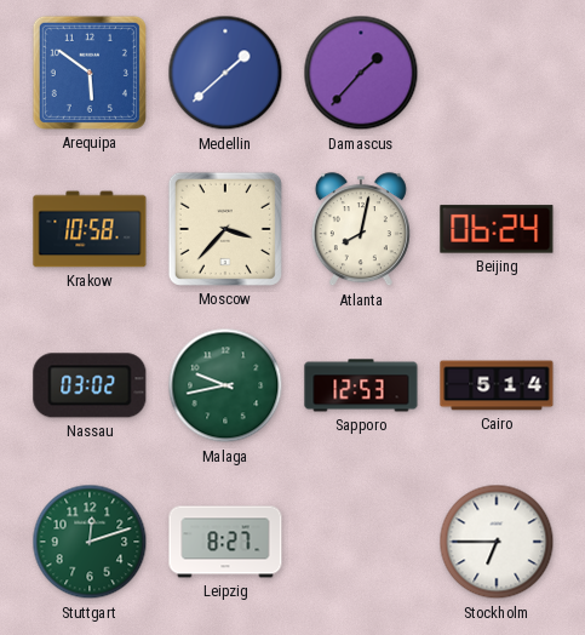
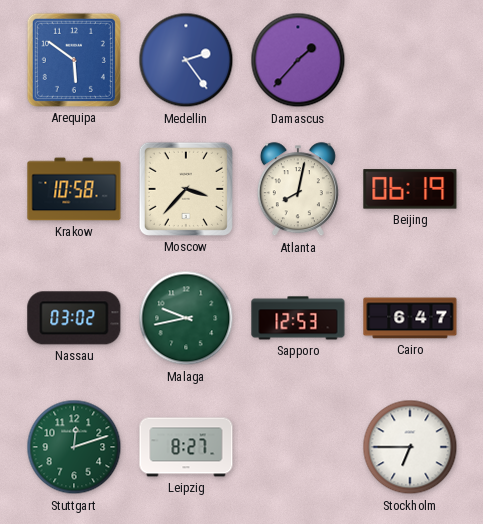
Medellin: 1:38 -> 2:24 (186, 60)
Beijing: 06:24 -> 06:19 (410, 189)
Cairo: 5:14 -> 6:47 (410, 318)
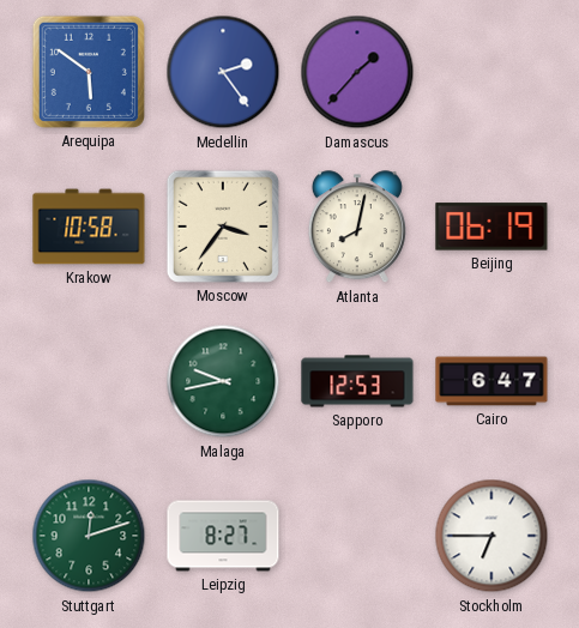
Moscow: 3:37 -> 3:36 (223, 227)
Nassau: 03:02 -> none (74, 318)
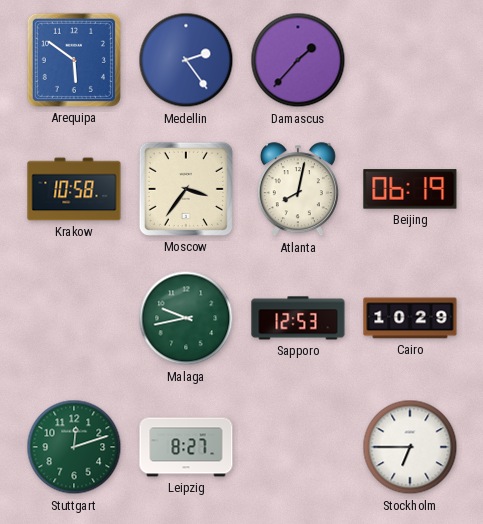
Cairo: 6:47 -> 10:29 (410, 318)
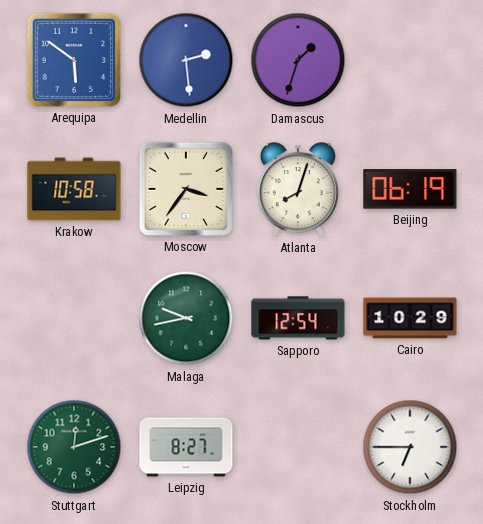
Medellin: 2:24 -> 2:29 (186, 60)
Damascus: 1:37 -> 1:33 (298, 60)
Atlanta: 8:02 -> 8:03 (298, 190)
Sapporo: 12:53 -> 12:54 (298, 318)
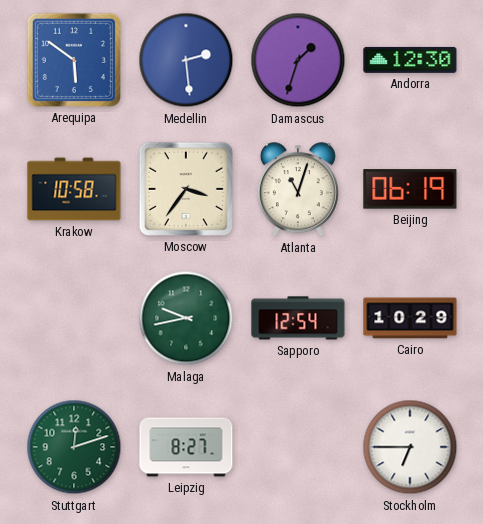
Andorra: none -> 12:30 (410, 60)
Atlanta: 8:03 -> 11:03 (298, 190)
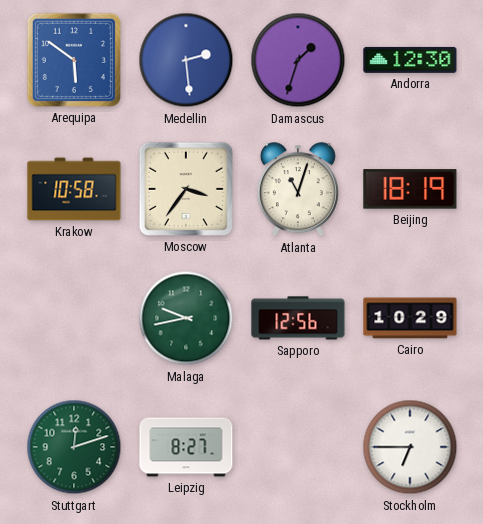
Beijing: 06:19 -> 18:19 (410, 189)
Sapporo: 12:54 -> 12:56 (298, 318)
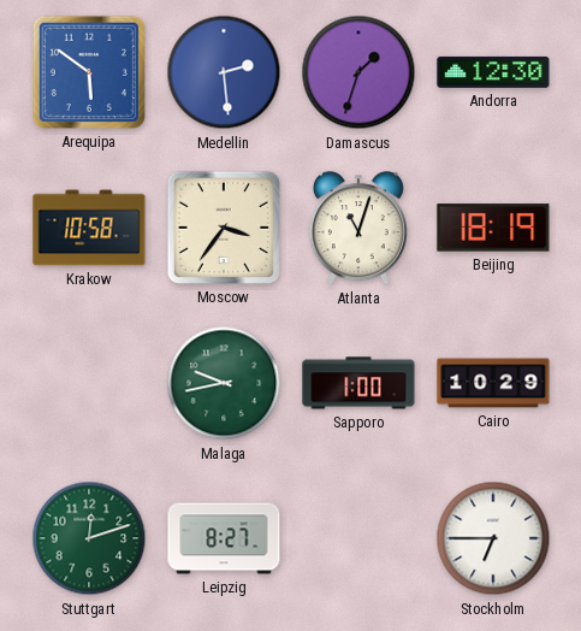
Sapporo: 12:56 -> 1:00 (358, 383)
